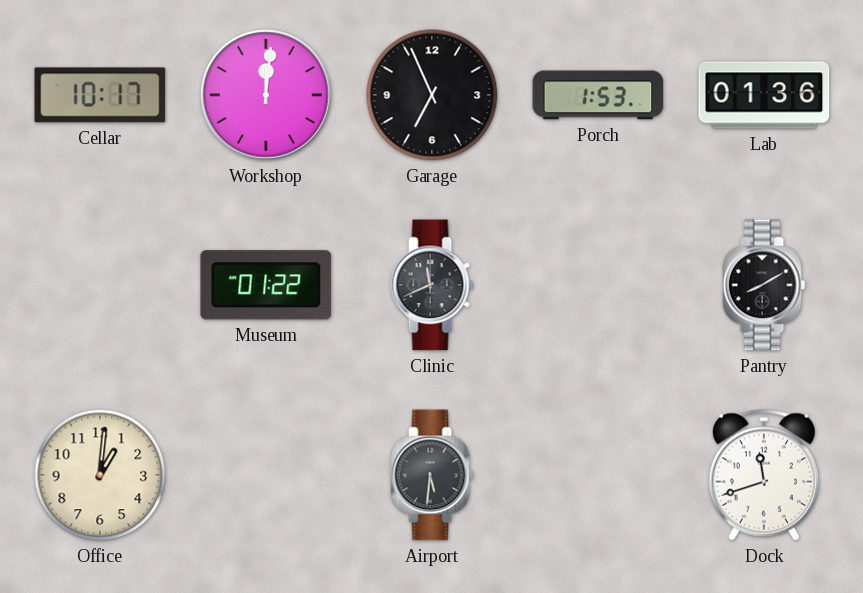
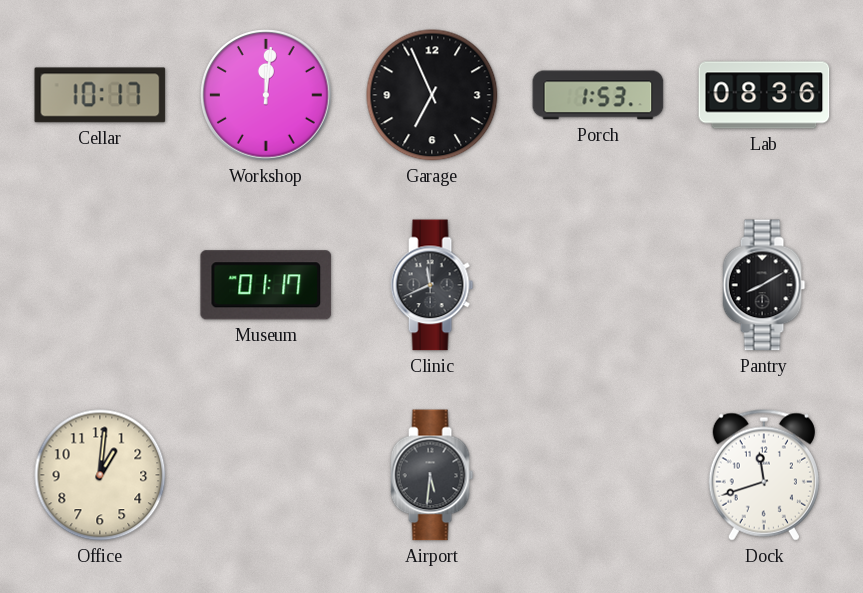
Lab: 01:36 -> 08:36 (764, 95)
Museum: 01:22 -> 01:17 (266, 285)
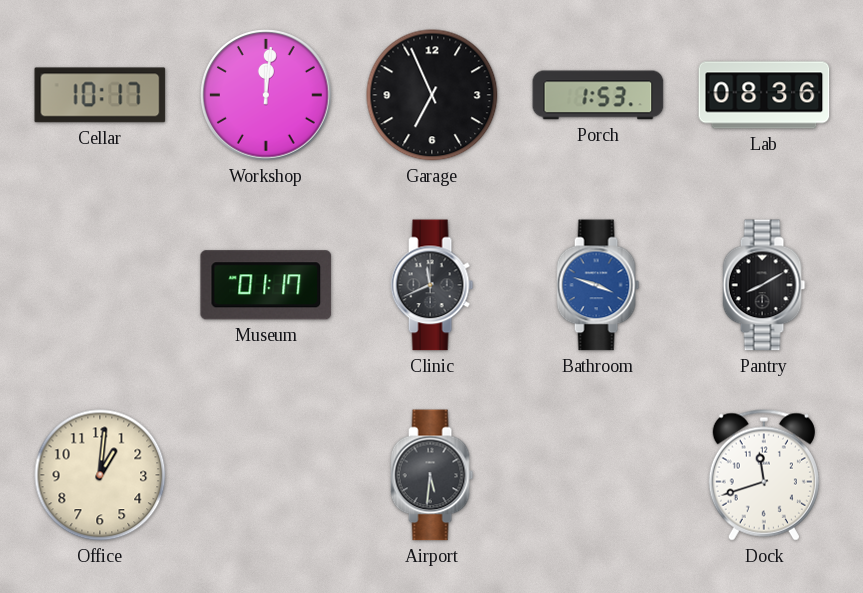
Bathroom: none -> 3:48 (598, 285)
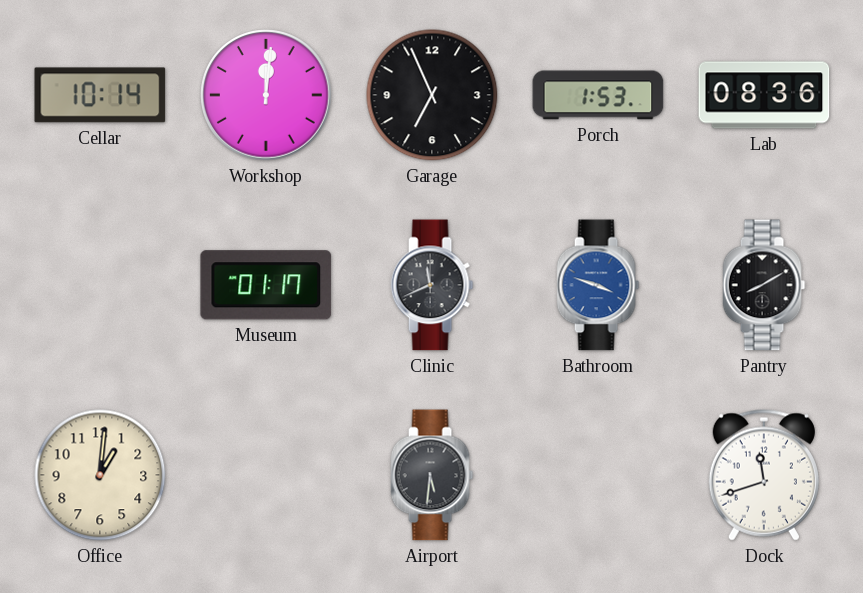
Cellar: 10:17 -> 10:14 (100, 95)
